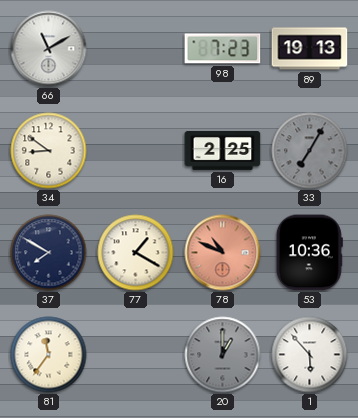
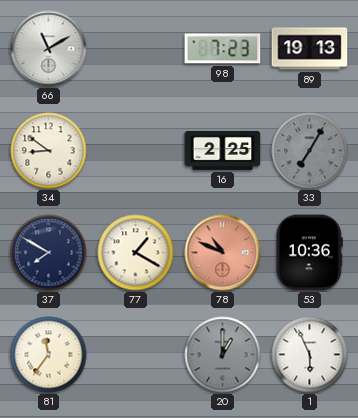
1: 5:53 -> 5:56 (310, 355)
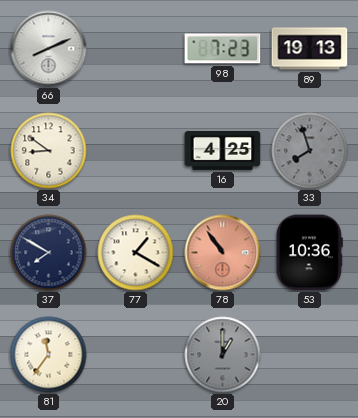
66: 11:10 -> 8:11 (49, 49)
16: 2:25 -> 4:25 (223, 151)
33: 7:05 -> 7:57 (310, 151)
78: 10:49 -> 10:54 (223, 253)
1: 5:56 -> none (310, 355)
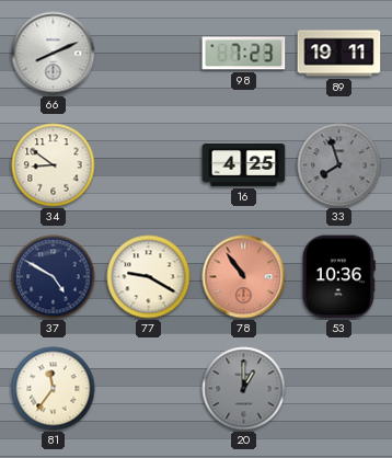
89: 19:13 -> 19:11 (339, 54)
37: 7:50 -> 4:50 (54, 277)
77: 1:20 -> 9:20 (149, 277)
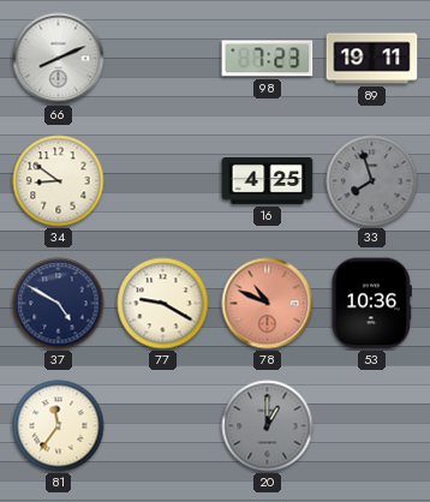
78: 10:54 -> 10:49 (268, 304)
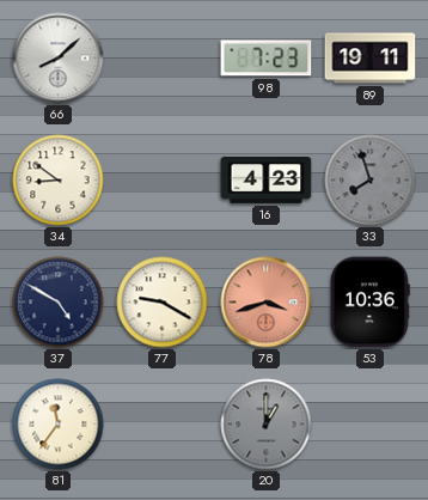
66: 8:11 -> 8:08 (59, 59)
16: 4:25 -> 4:23 (267, 181)
78: 10:49 -> 3:42 (267, 303)
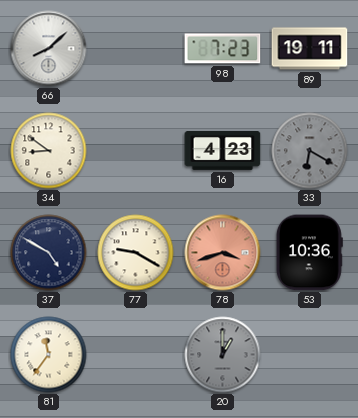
33: 7:57 -> 6:20 (310, 151)
